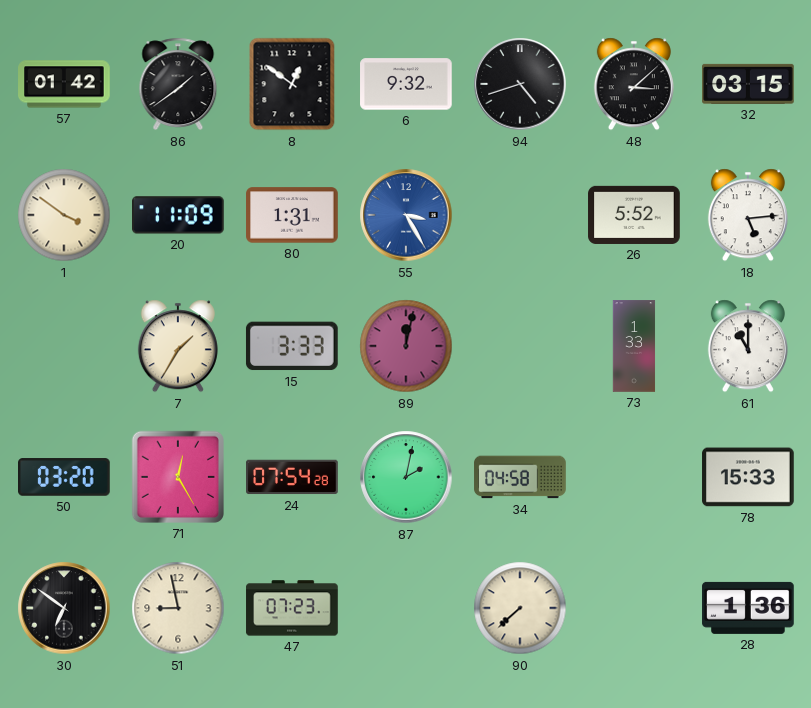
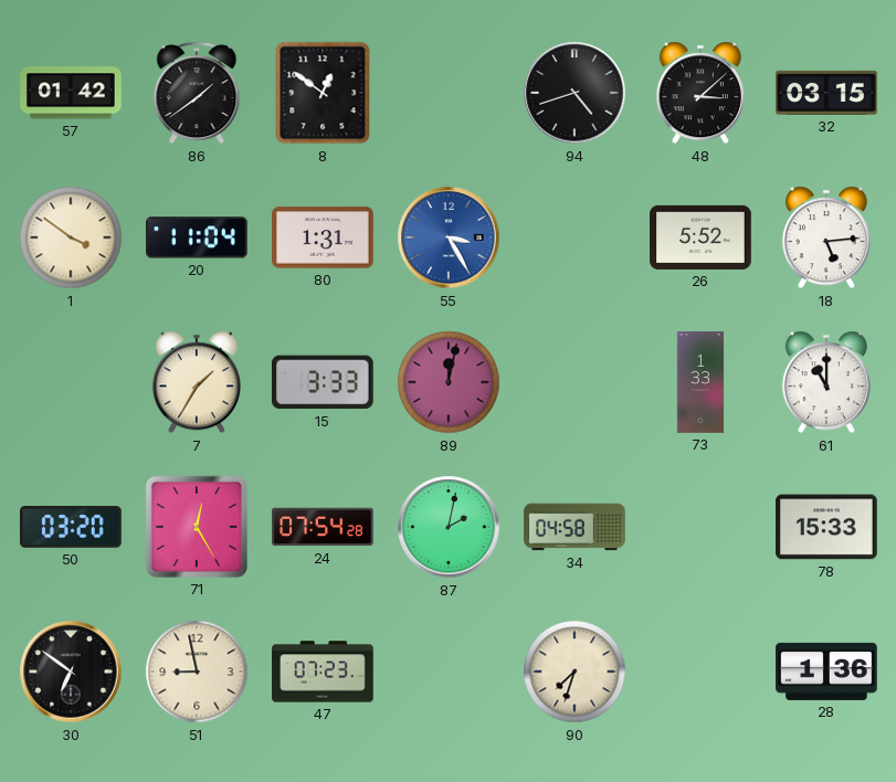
6: 9:32 -> none (406, 84)
20: 11:09 -> 11:04 (198, 237)
90: 7:38 -> 7:33 (575, 672)
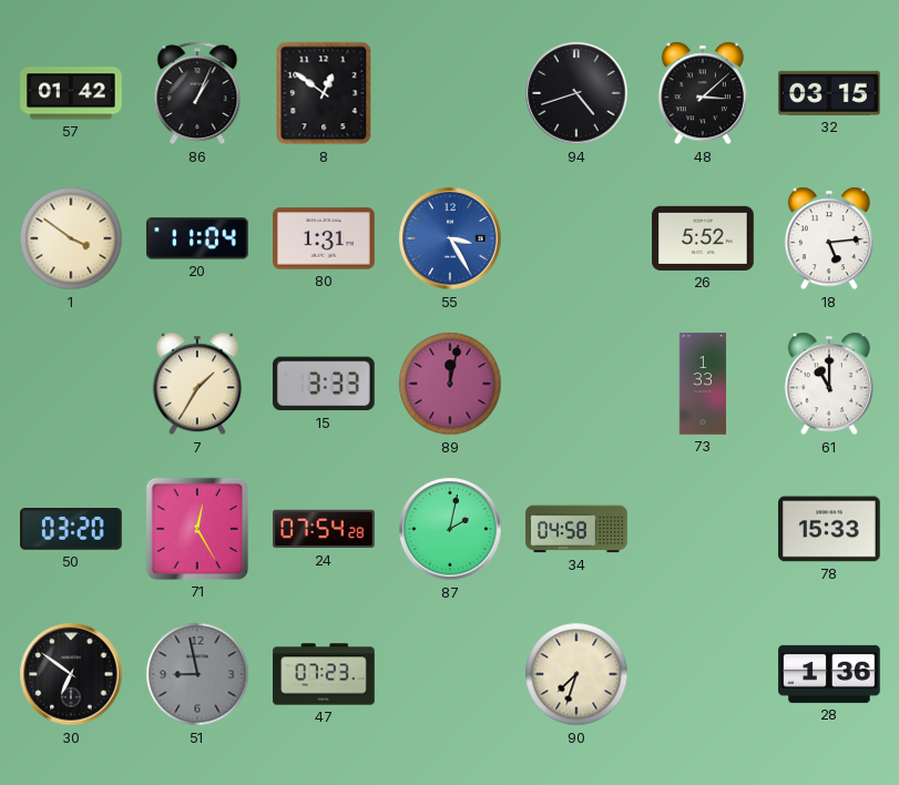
86: 1:39 -> 1:04 (197, 93)
51 dial: cream -> grey (197, 674)
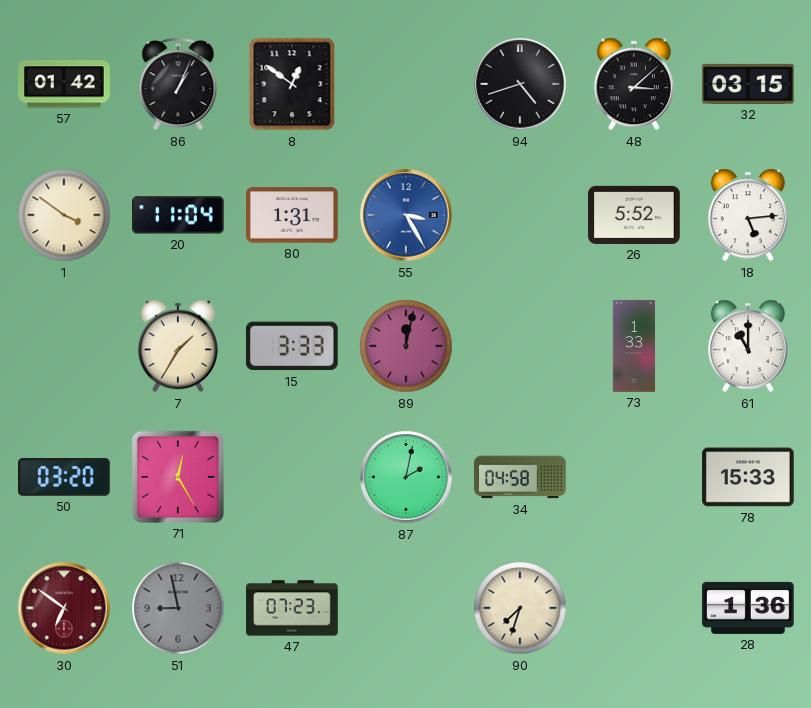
24: 07:54 -> none (324, 529)
30 dial: black -> burgundy (64, 608)
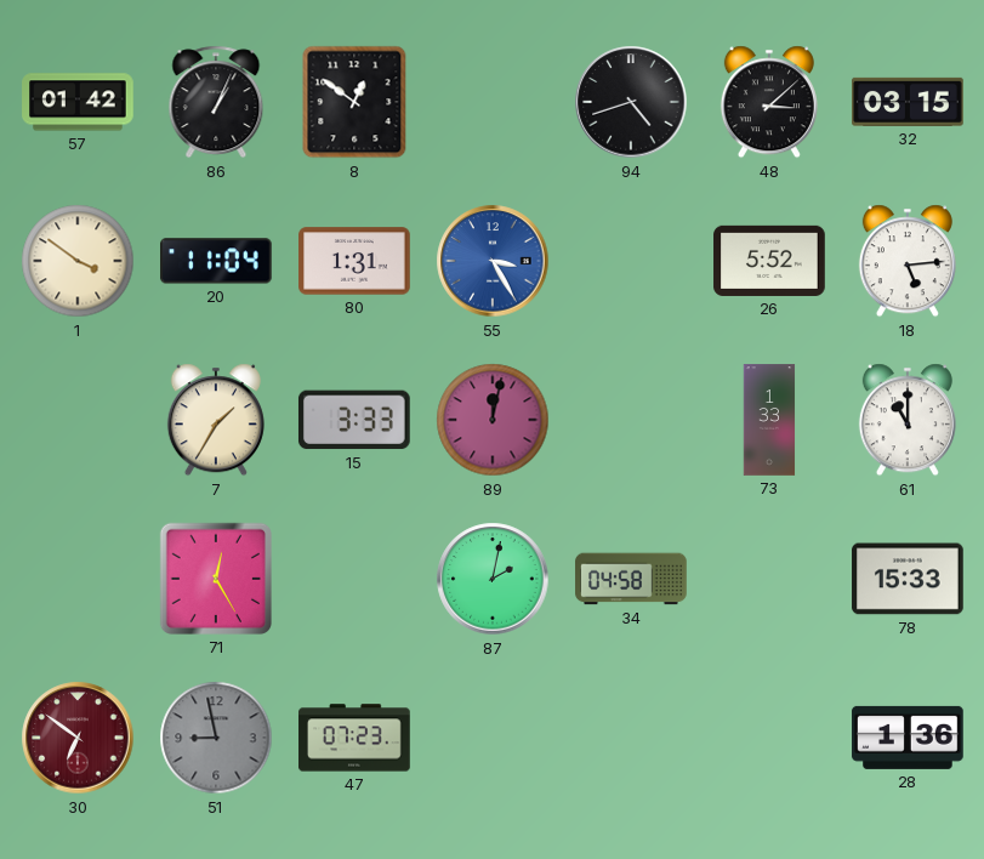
50: 03:20 -> none (64, 477)
90: 7:33 -> none (520, 608)
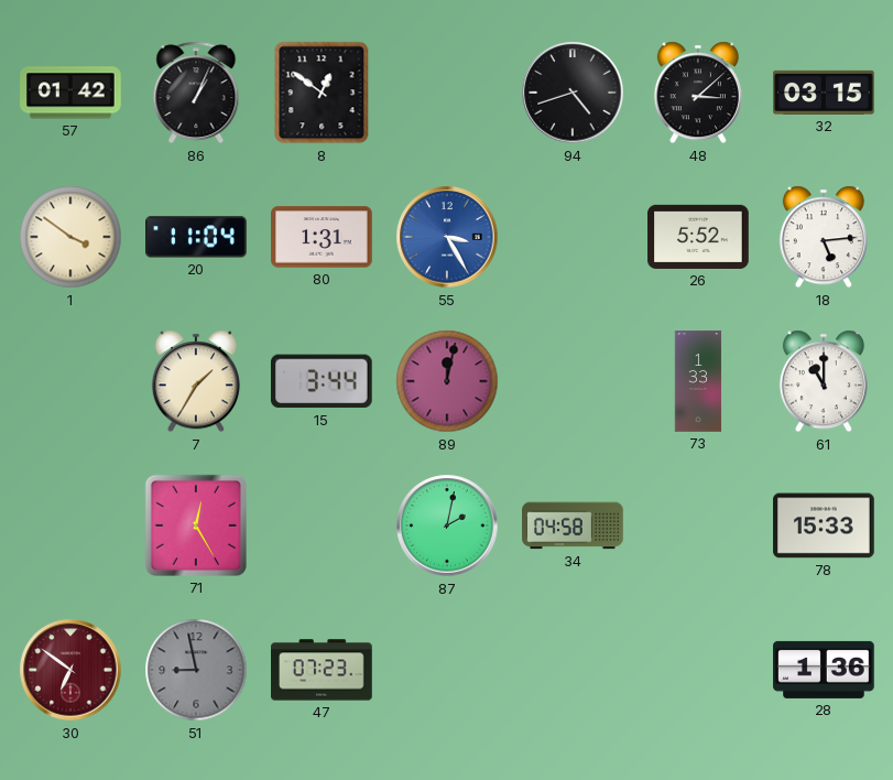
15: 3:33 -> 3:44 (322, 381)
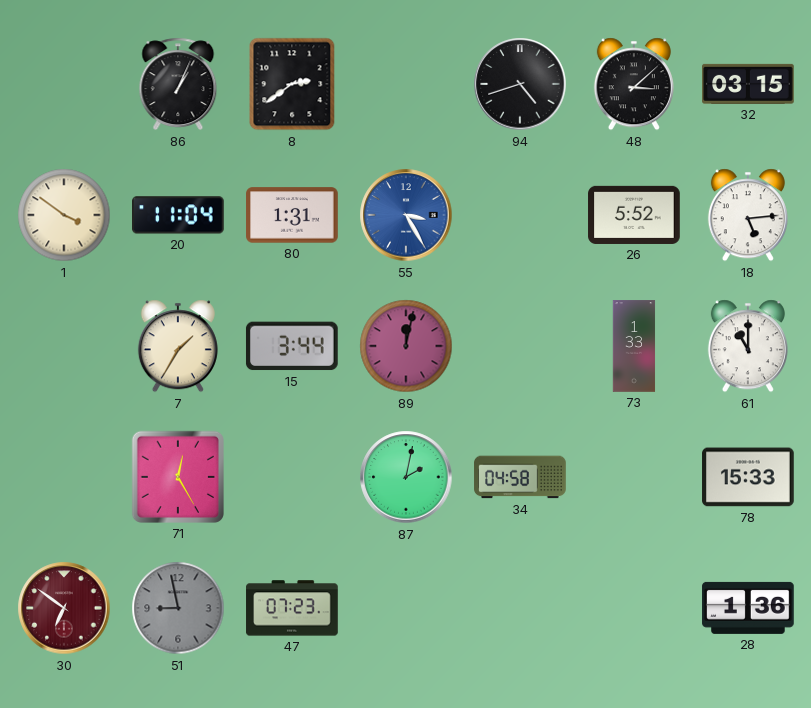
57: 01:42 -> none (70, 93)
8: 12:51 -> 2:39 (292, 84)
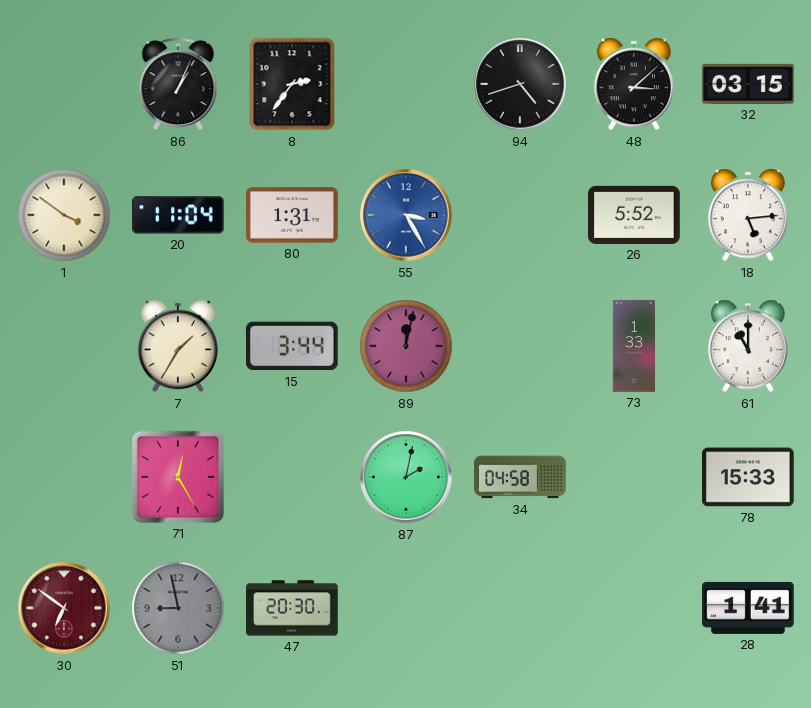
8: 2:39 -> 2:36 (292, 84)
47: 07:23 -> 20:30 (292, 608)
28: 1:36 -> 1:41 (748, 608)
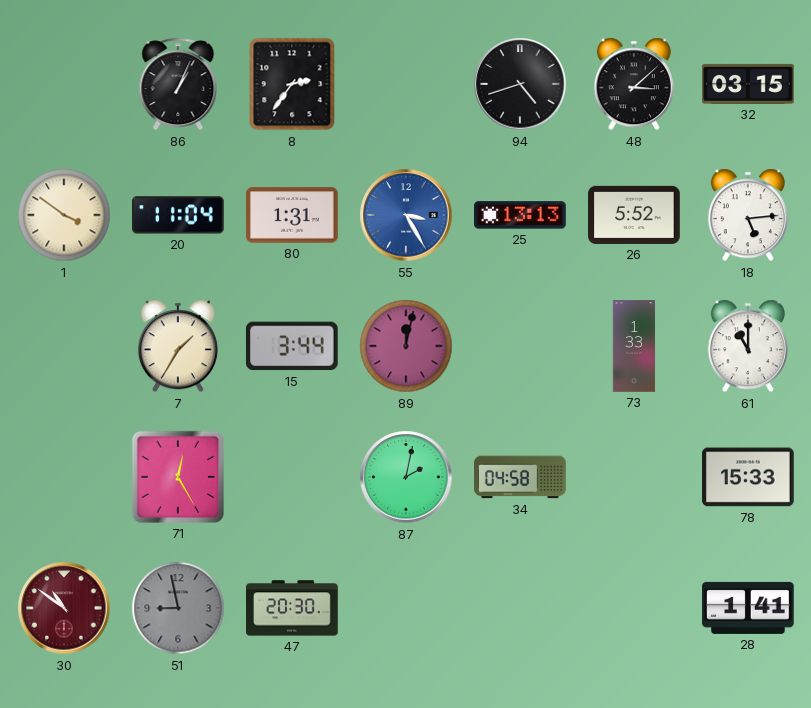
25: none -> 13:13 (520, 215)
30: 6:51 -> 10:51 (64, 608)
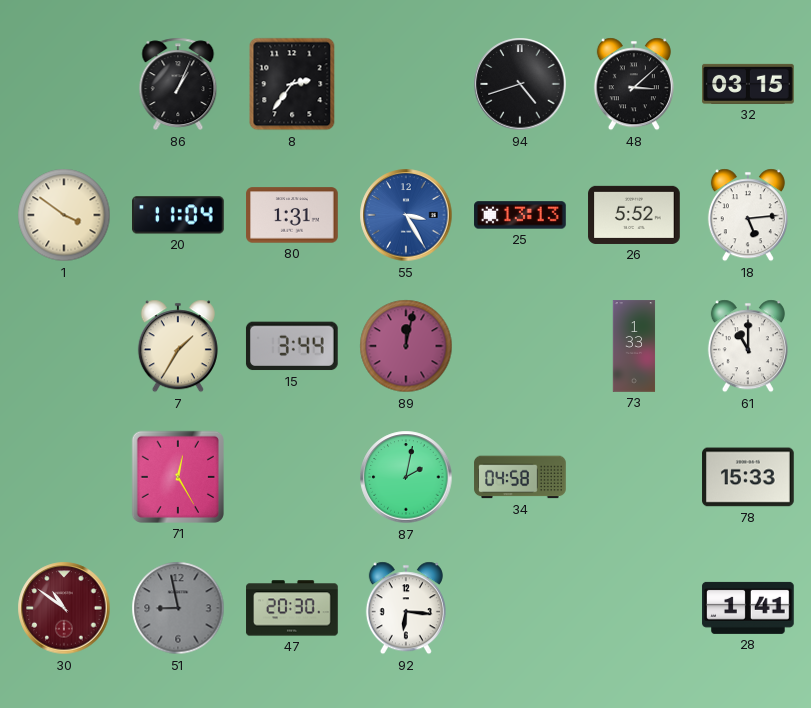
92: none -> 6:16 (406, 608)
